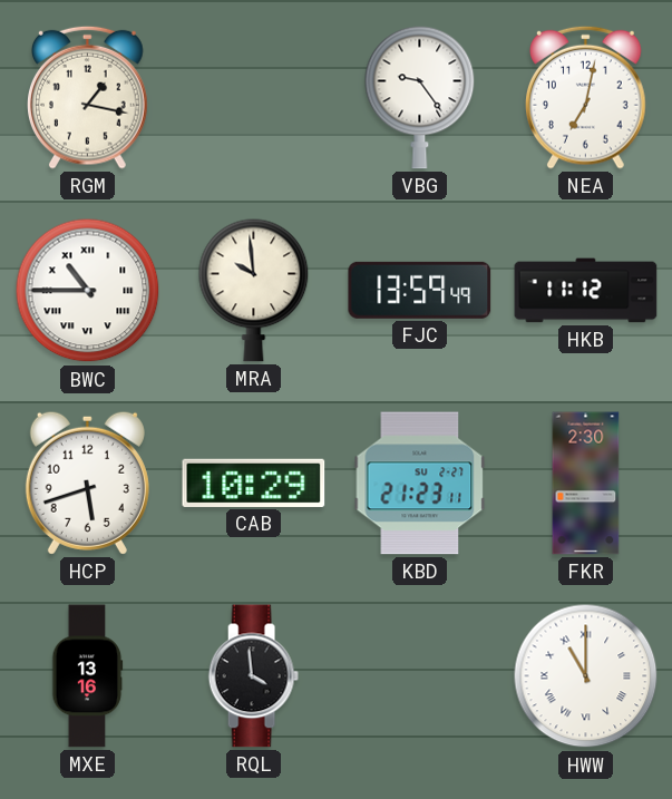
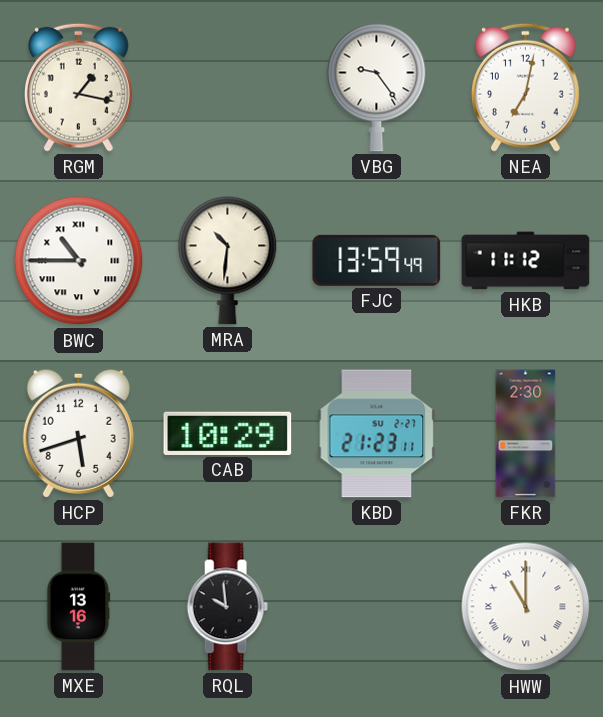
MRA: 9:59 -> 10:31 (228, 260)
RQL: 3:59 -> 9:59 (227, 607)
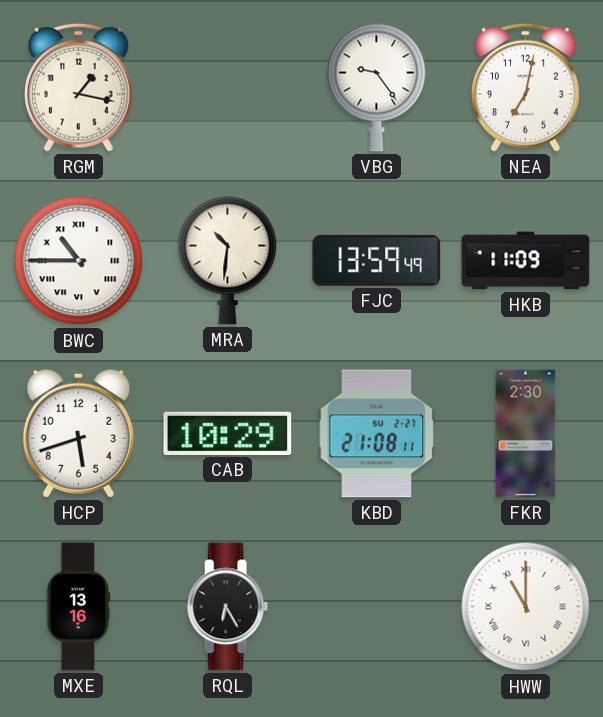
HKB: 11:12 -> 11:09 (526, 261)
KBD: 21:23 -> 21:08 (377, 434)
RQL: 9:59 -> 6:25 (227, 607)
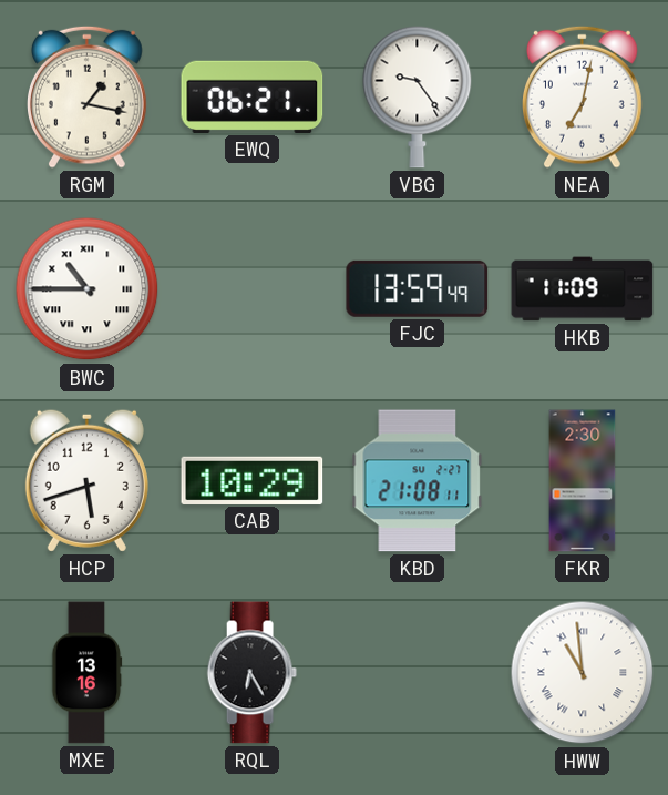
EWQ: none -> 06:21 (253, 96)
MRA: 10:31 -> none (228, 260)
HWW: 11:00 -> 10:59 (583, 673)
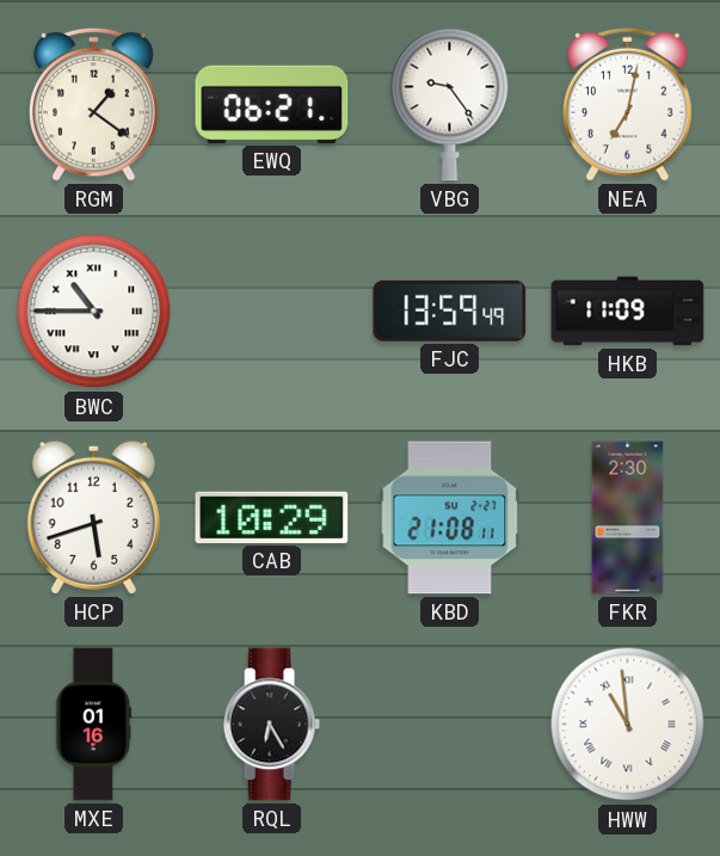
RGM: 1:17 -> 1:21 (94, 104)
MXE: 13:16 -> 01:16 (94, 725)
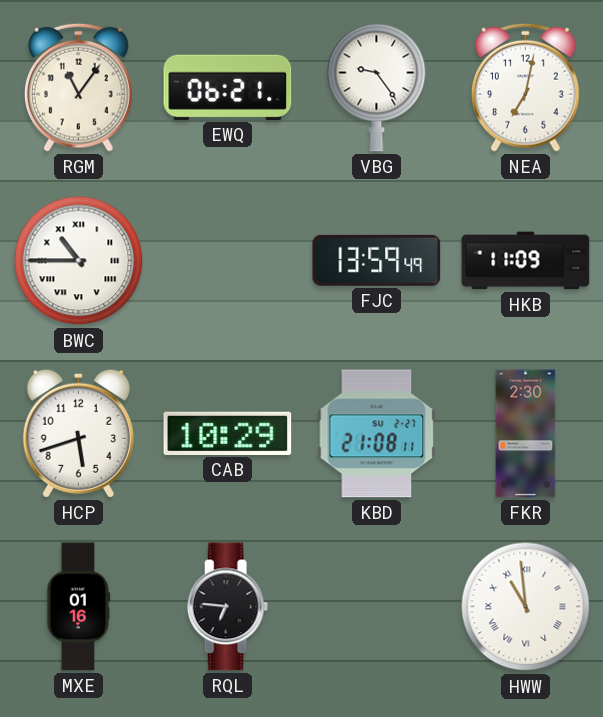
RGM: 1:21 -> 11:06 (79, 87)
RQL: 6:25 -> 6:46 (227, 607)
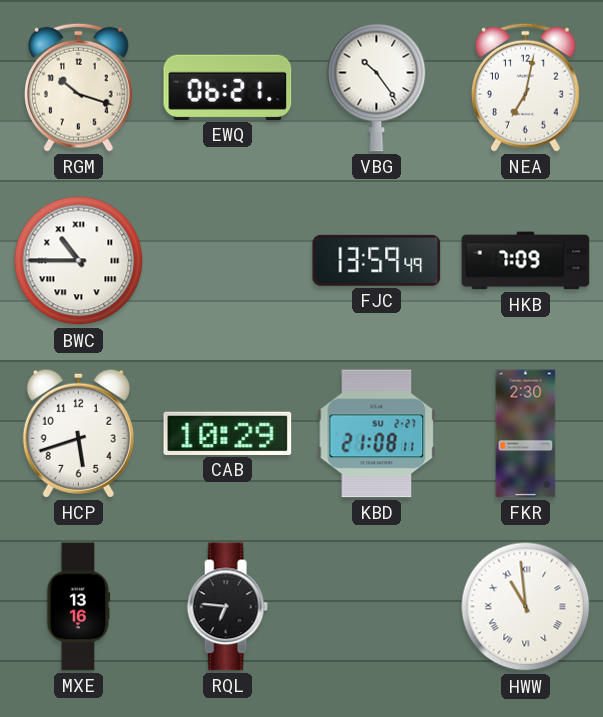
RGM: 11:06 -> 10:18 (79, 87)
VBG: 9:24 -> 10:24 (377, 87)
HKB: 11:09 -> 7:09 (526, 261)
MXE: 01:16 -> 13:16 (79, 607)
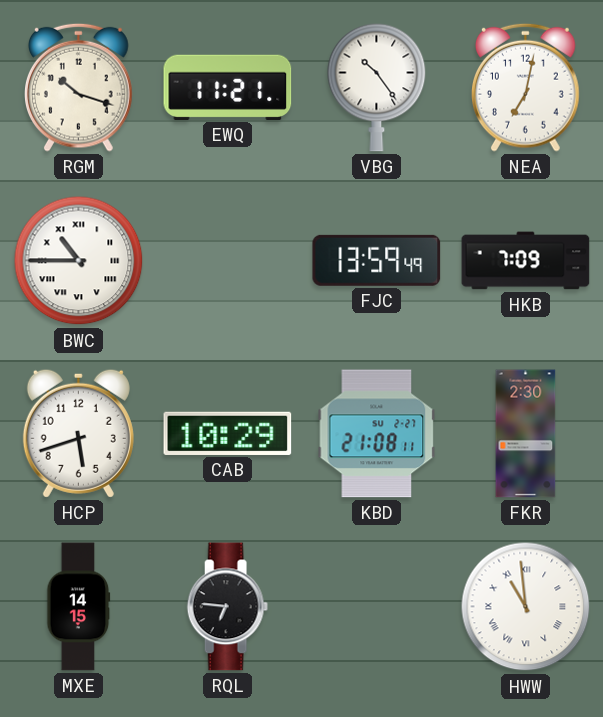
EWQ: 06:21 -> 11:21 (228, 87)
MXE: 13:16 -> 14:15 (79, 607)
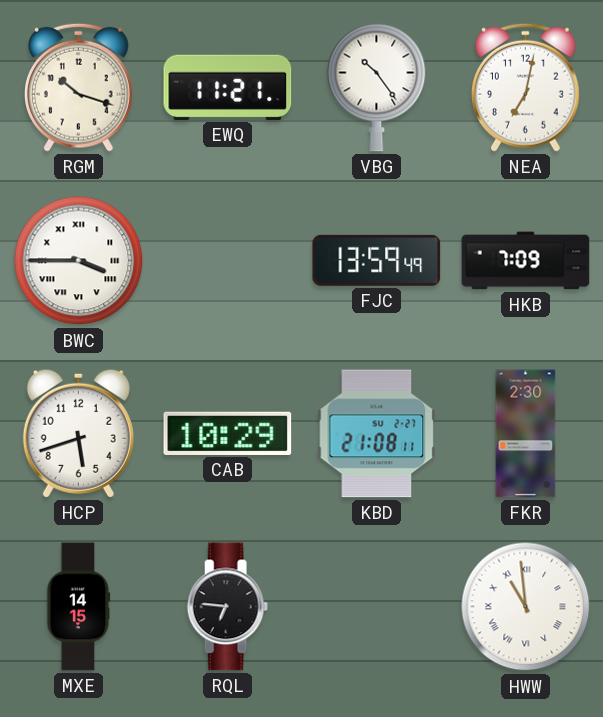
BWC: 10:45 -> 3:45 (79, 261)
